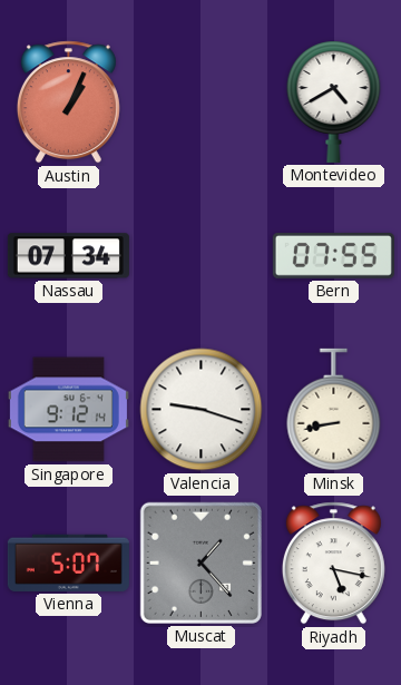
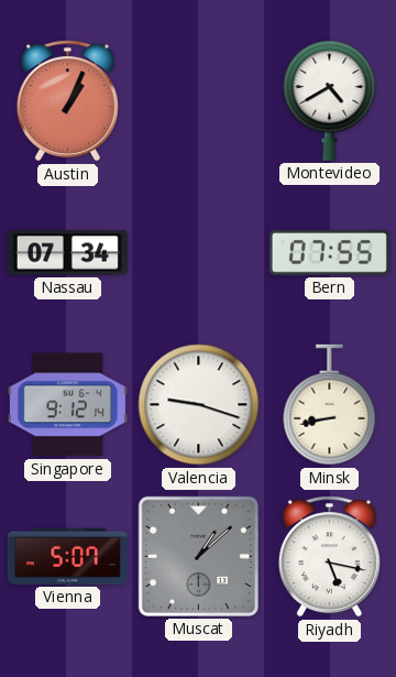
Muscat: 1:23 -> 1:08 (198, 556)
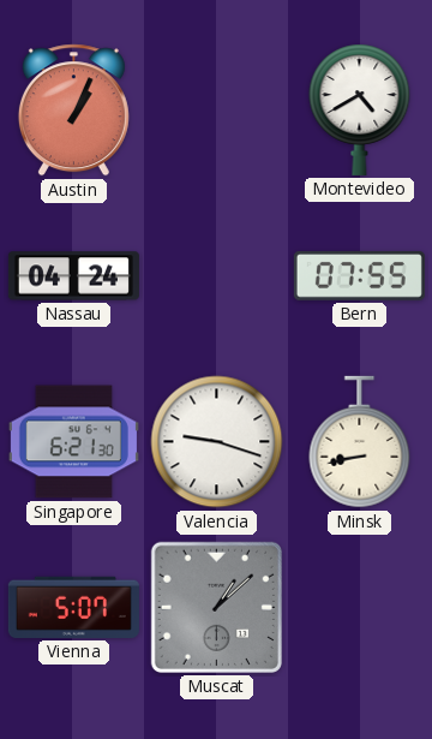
Nassau: 07:34 -> 04:24 (73, 276)
Singapore: 9:12 -> 6:21 (73, 442)
Riyadh: 5:17 -> none (329, 557)
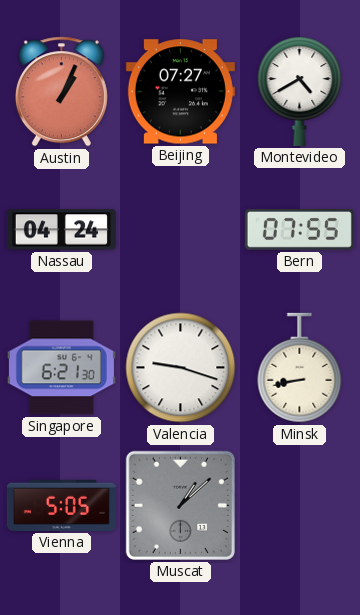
Beijing: none -> 07:27 (180, 92)
Vienna: 5:07 -> 5:05 (61, 505)
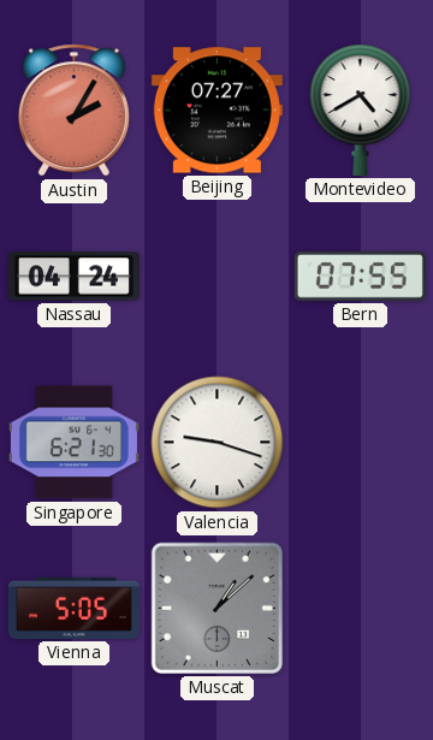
Austin: 1:04 -> 2:05 (73, 111)
Minsk: 8:43 -> none (300, 368)
